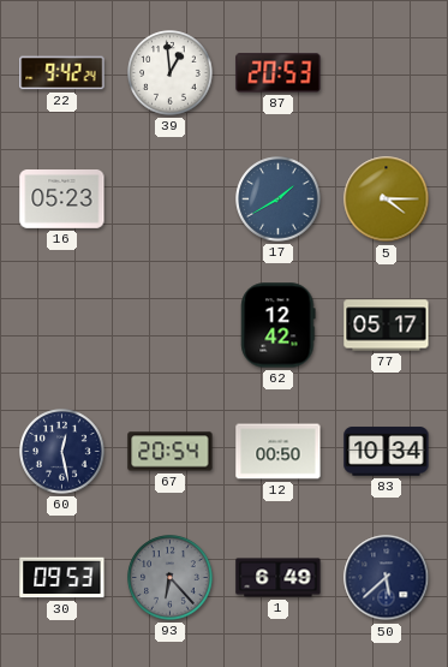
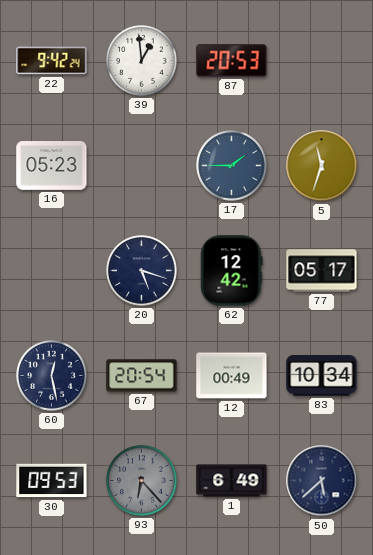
17: 1:40 -> 1:45 (232, 166)
5: 4:15 -> 11:33 (322, 166)
20: none -> 5:18 (142, 271)
12: 00:50 -> 00:49 (232, 376)
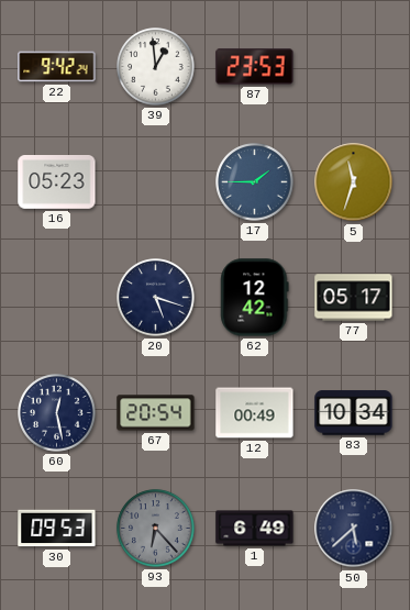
87: 20:53 -> 23:53 (255, 67)
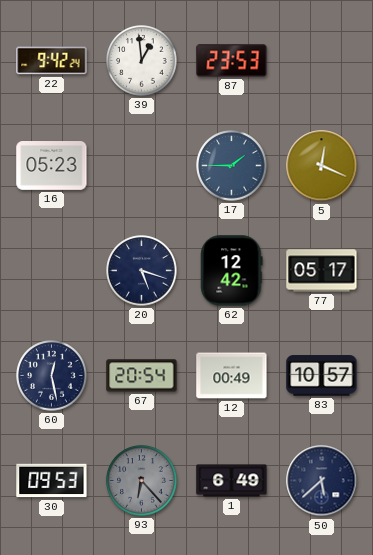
5: 11:33 -> 12:19 (322, 166)
83: 10:34 -> 10:57 (322, 376)
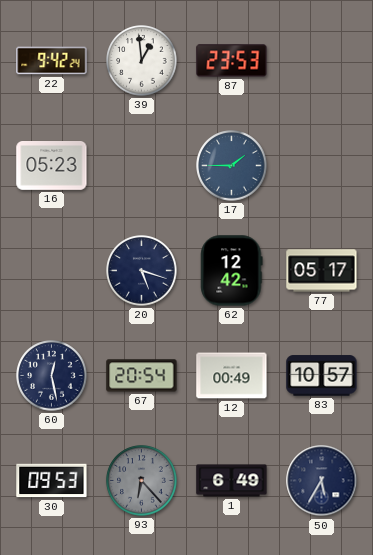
5: 12:19 -> none (322, 166)
50: 5:38 -> 5:35 (322, 481)
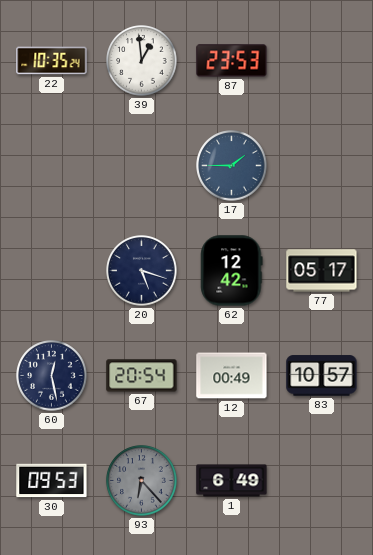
22: 9:42 -> 10:35 (52, 61)
16: 05:23 -> none (52, 166)
50: 5:35 -> none (322, 481)
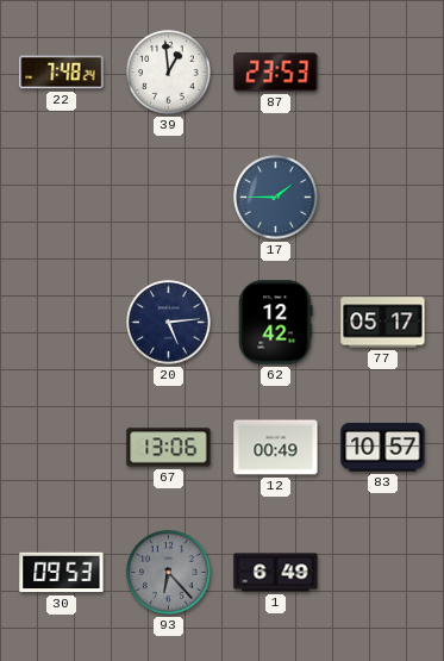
22: 10:35 -> 7:48 (62, 73)
20: 5:18 -> 5:14 (169, 323)
60: 12:28 -> none (52, 376)
67: 20:54 -> 13:06 (169, 448)
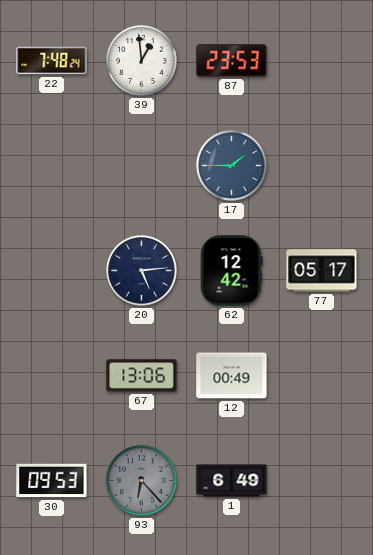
83: 10:57 -> none (383, 448)
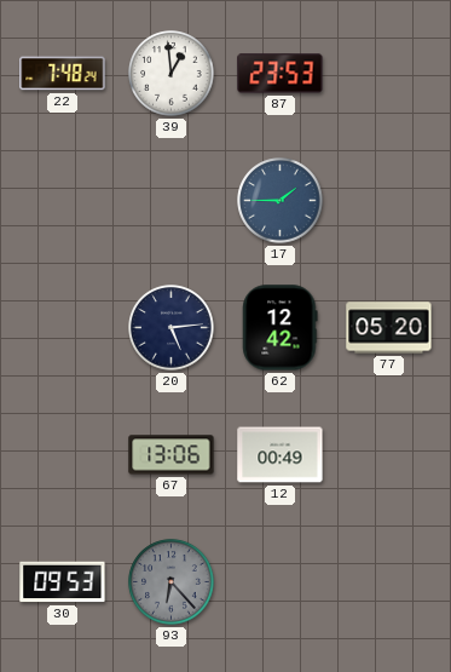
77: 05:17 -> 05:20 (389, 328)
1: 6:49 -> none (232, 481)
